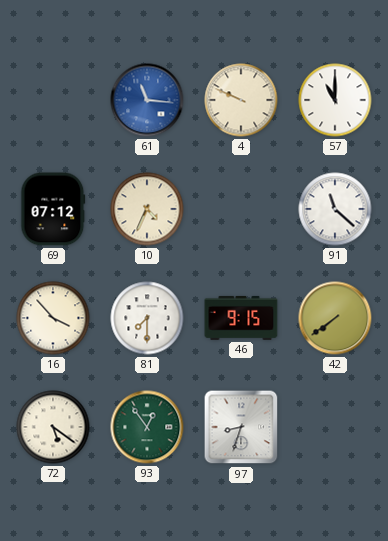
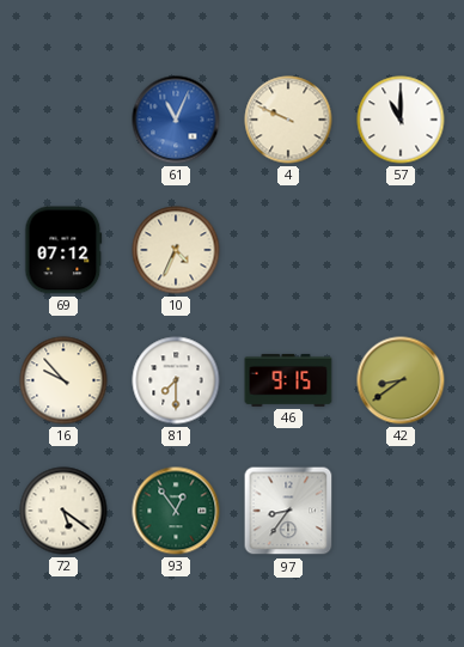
61: 11:16 -> 11:04 (176, 120)
91: 11:22 -> none (335, 209)
16: 3:53 -> 9:53 (63, 380)
42: 7:39 -> 8:39 (401, 380)
97: 8:33 -> 8:36 (288, 511)
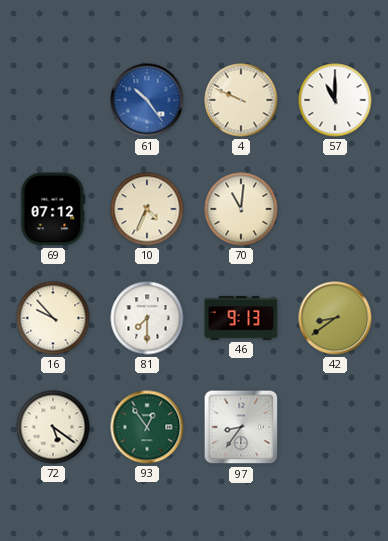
61: 11:04 -> 10:24 (147, 100)
70: none -> 11:01 (241, 209)
46: 9:15 -> 9:13 (241, 318)
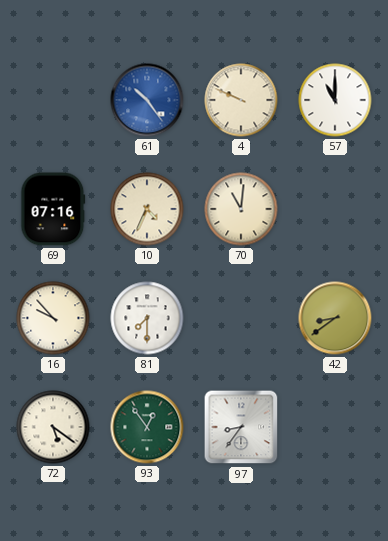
69: 07:12 -> 07:16 (53, 209)
46: 9:13 -> none (241, 318)
